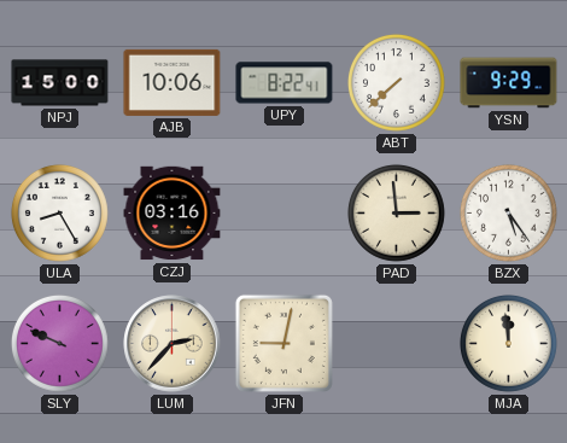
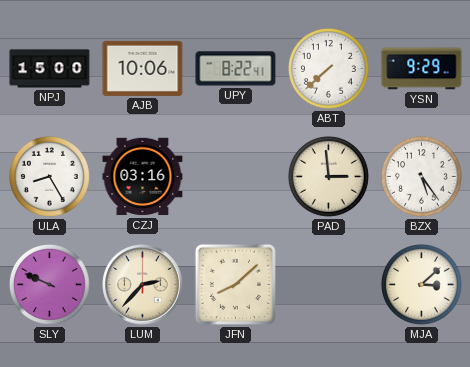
JFN: 9:02 -> 8:08 (235, 284)
MJA: 11:59 -> 3:08 (421, 284)
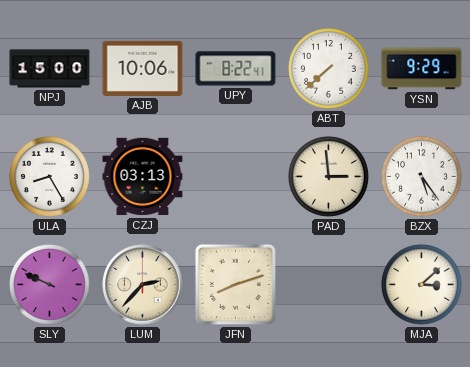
CZJ: 03:16 -> 03:13 (143, 177)
JFN: 8:08 -> 8:12 (235, 284)
